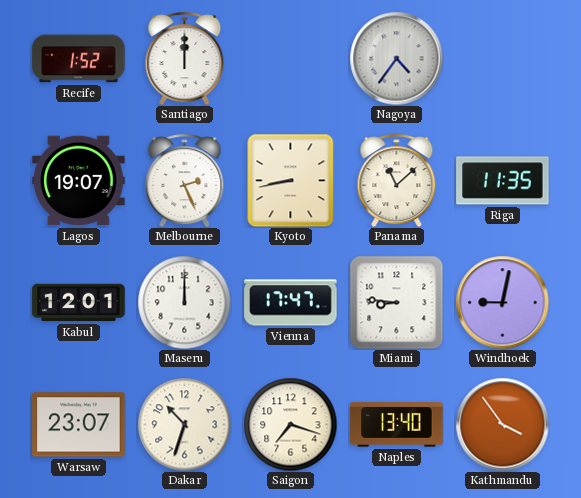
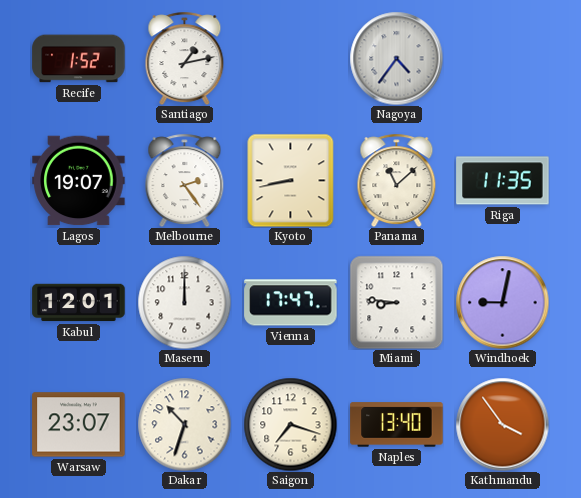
Santiago: 12:00 -> 1:13 (185, 58)
Melbourne: 2:26 -> 2:24 (185, 180)
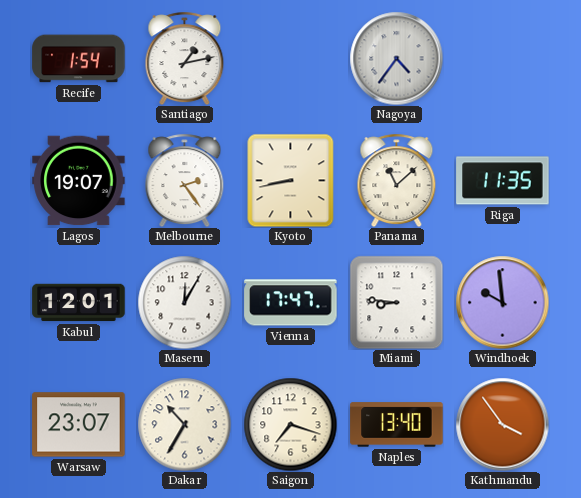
Recife: 1:52 -> 1:54 (79, 59)
Maseru: 12:00 -> 12:05 (184, 302)
Windhoek: 9:02 -> 9:59 (502, 302)
Dakar: 10:33 -> 10:35 (184, 424)
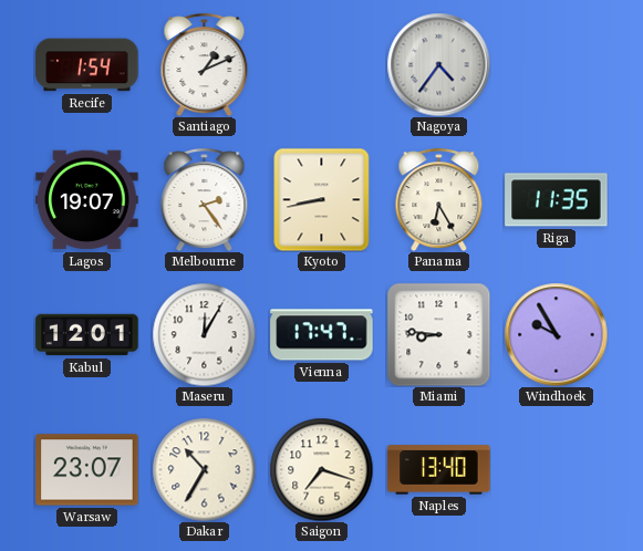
Santiago: 1:13 -> 1:11 (205, 64)
Panama: 11:08 -> 6:25 (439, 199)
Windhoek: 9:59 -> 9:55 (556, 334)
Kathmandu: 3:54 -> none (502, 424)
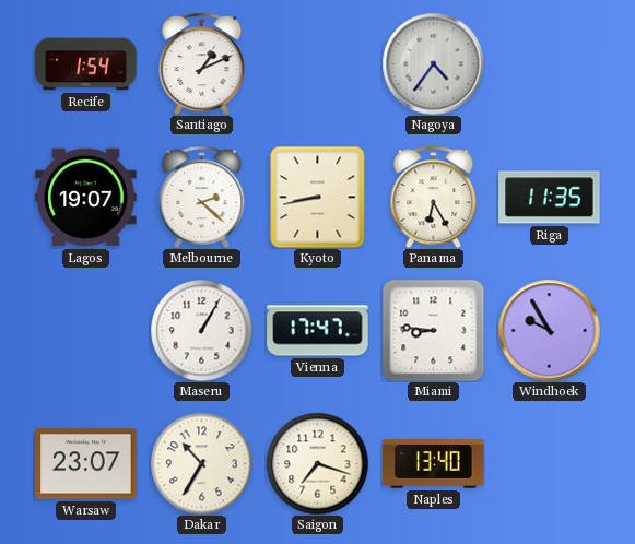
Melbourne: 2:24 -> 2:22 (202, 197)
Kabul: 12:01 -> none (87, 335)
Maseru: 12:05 -> 1:05 (201, 330)
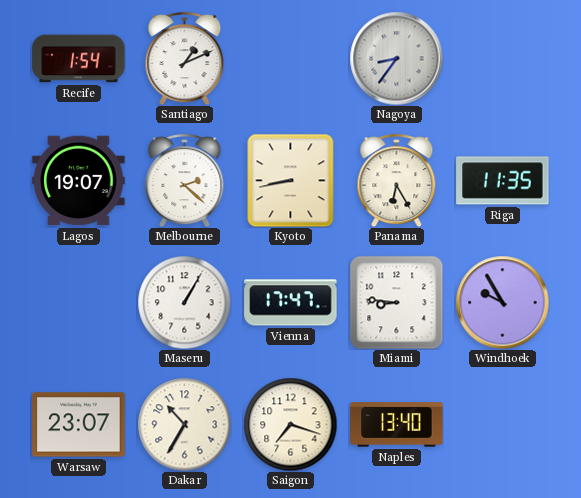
Nagoya: 4:36 -> 8:36 (396, 58)
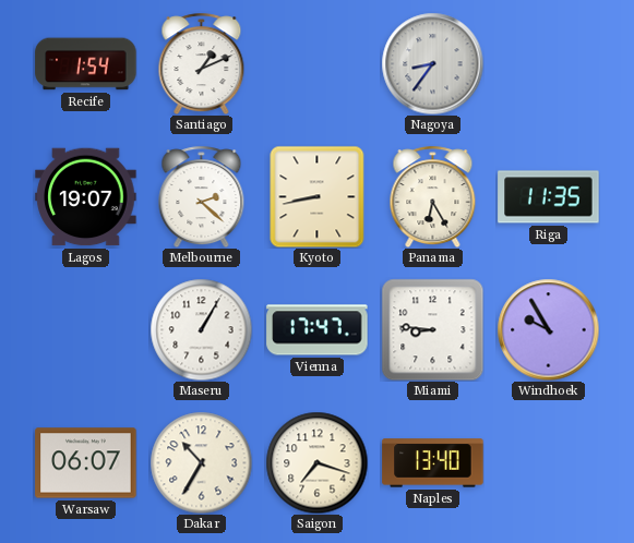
Warsaw: 23:07 -> 06:07 (86, 463)
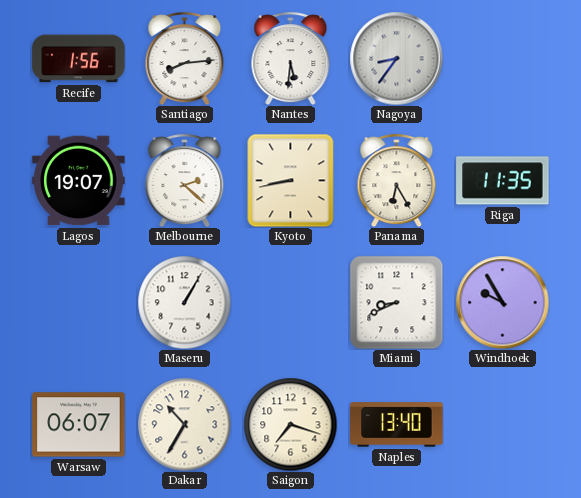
Recife: 1:54 -> 1:56 (79, 59)
Santiago: 1:11 -> 8:14 (185, 58)
Nantes: none -> 5:31 (291, 58)
Vienna: 17:47 -> none (318, 330)
Miami: 8:46 -> 8:41 (396, 302)
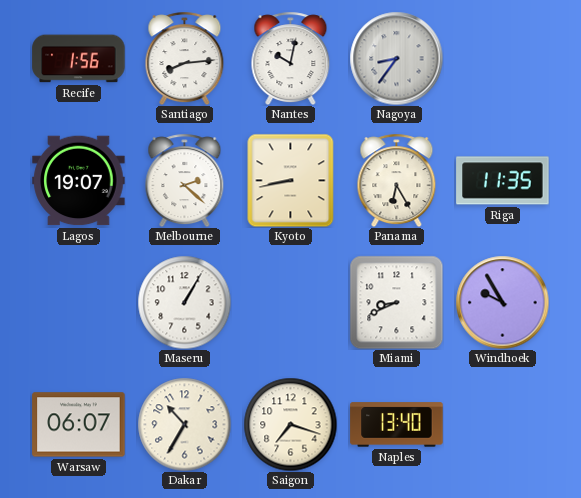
Nantes: 5:31 -> 10:02 (291, 58)
